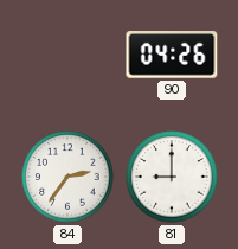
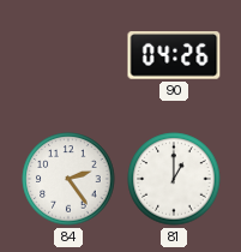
84: 2:36 -> 2:24 (68, 179)
81: 9:00 -> 1:00 (174, 179)
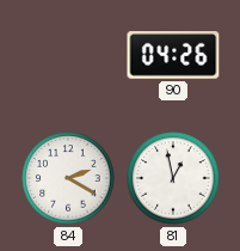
84: 2:24 -> 2:20 (68, 178)
81: 1:00 -> 12:58 (173, 178)
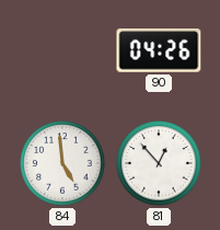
84: 2:20 -> 4:59 (62, 163)
81: 12:58 -> 12:53 (159, 163)
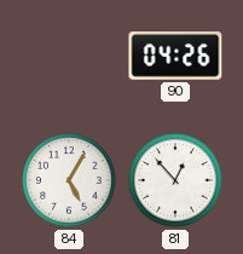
84: 4:59 -> 5:05 (69, 180)
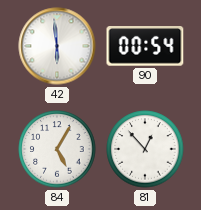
42: none -> 5:59 (57, 46)
90: 04:26 -> 00:54 (145, 47)
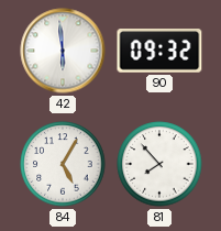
90: 00:54 -> 09:32 (159, 52)
81: 12:53 -> 7:53 (159, 164)
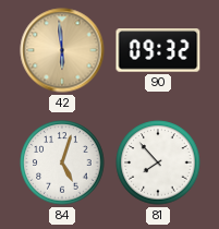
42 dial: white -> champagne (62, 50)
84: 5:05 -> 5:03 (62, 162)
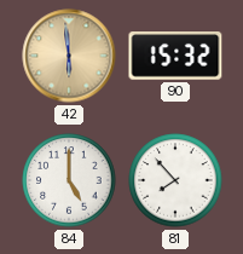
90: 09:32 -> 15:32 (175, 57)
84: 5:03 -> 5:00 (69, 180)
